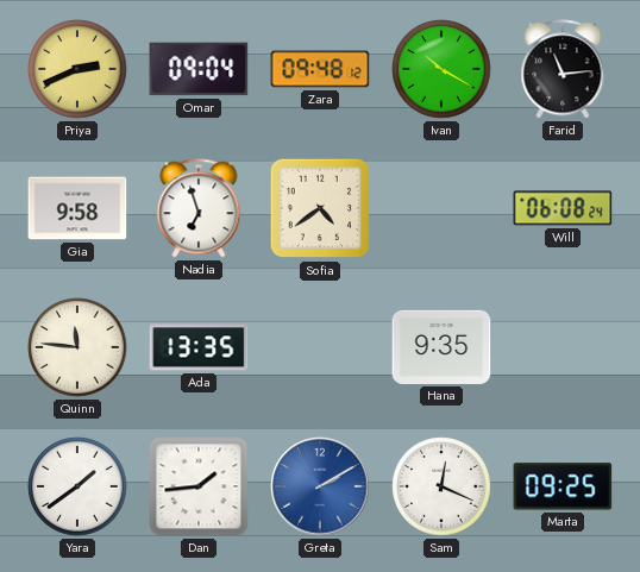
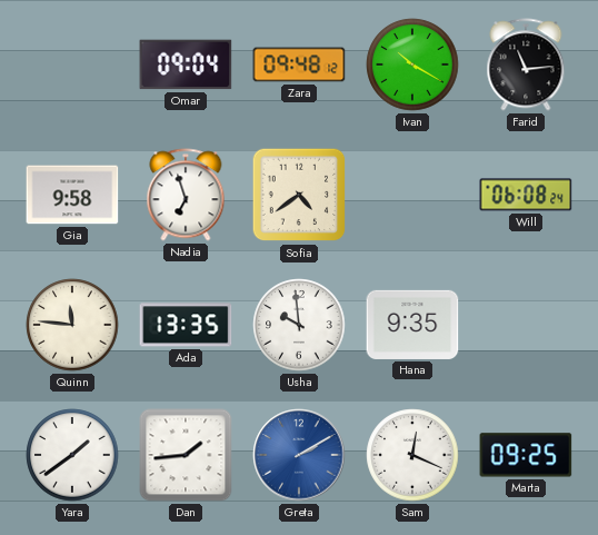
Priya: 2:41 -> none (77, 69)
Usha: none -> 9:59 (299, 325)
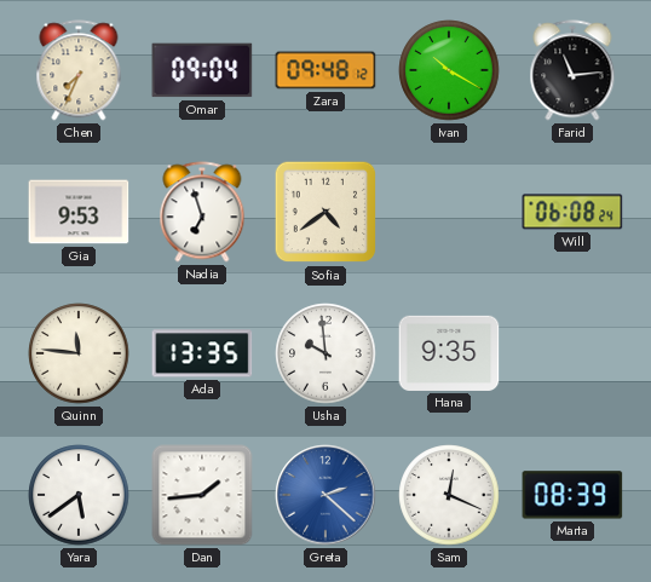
Chen: none -> 7:34 (79, 70)
Gia: 9:58 -> 9:53 (79, 212)
Yara: 1:39 -> 5:39 (79, 495)
Greta: 2:10 -> 2:22 (325, 495)
Marta: 09:25 -> 08:39 (572, 495)
